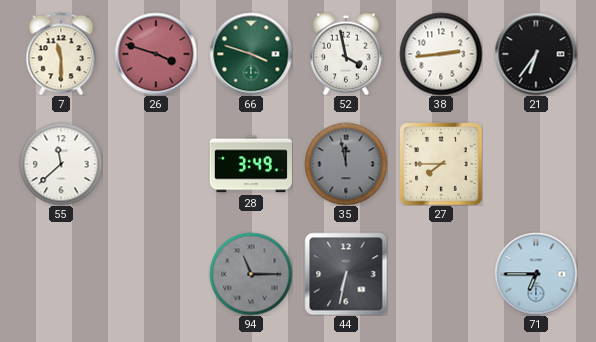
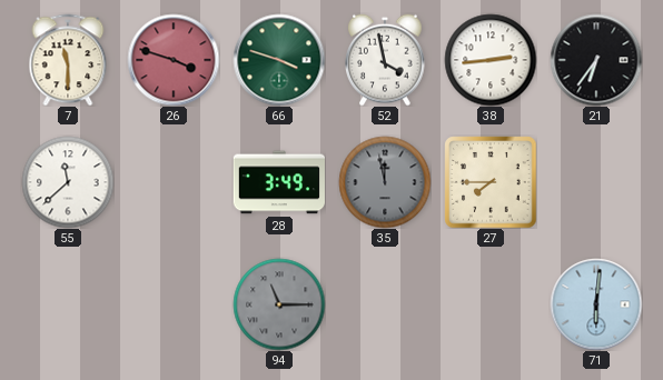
44: 6:32 -> none (346, 274)
71: 6:45 -> 6:01 (596, 304)
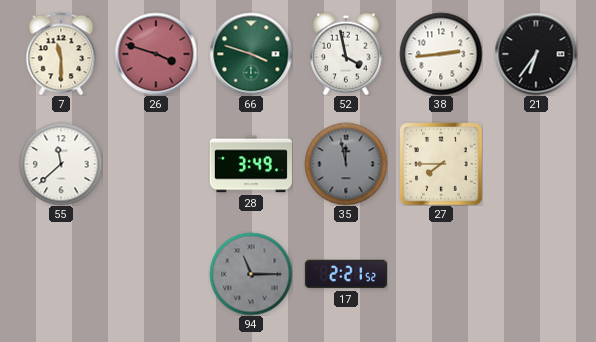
17: none -> 2:21 (345, 274)
71: 6:01 -> none (596, 304)
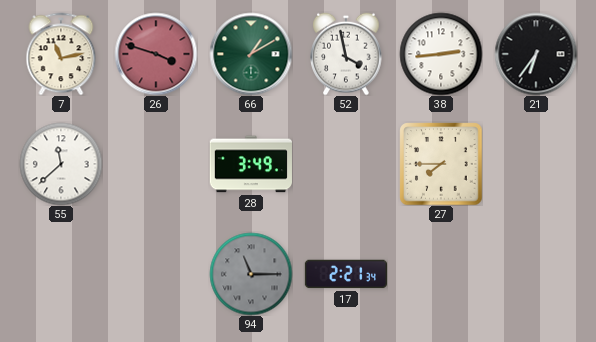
7: 11:30 -> 11:13 (61, 54)
66: 3:48 -> 1:10 (251, 54)
35: 11:58 -> none (346, 164)
17: 2:21:52 -> 2:21:34 (345, 274)
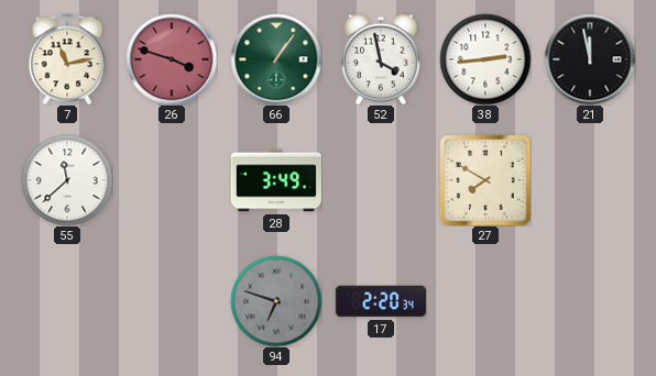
66: 1:10 -> 1:06 (276, 59)
21: 6:36 -> 11:58 (590, 59)
27: 7:45 -> 7:50 (485, 180)
94: 11:15 -> 6:48 (276, 301)
17: 2:21 -> 2:20 (380, 301)
